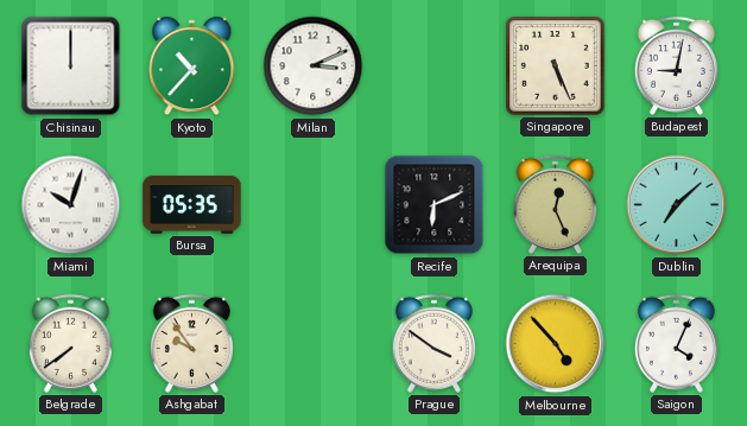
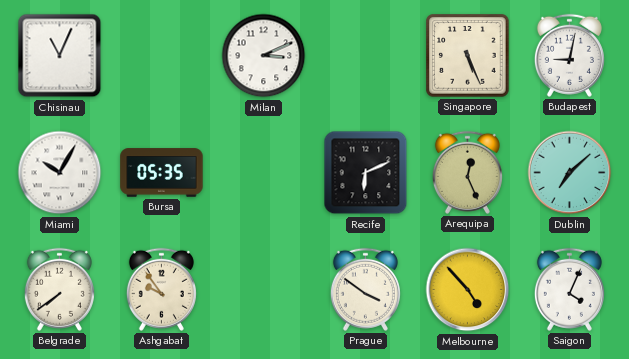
Chisinau: 12:00 -> 11:04 (60, 56)
Kyoto: 10:37 -> none (192, 66)
Miami: 10:03 -> 10:05 (60, 173)
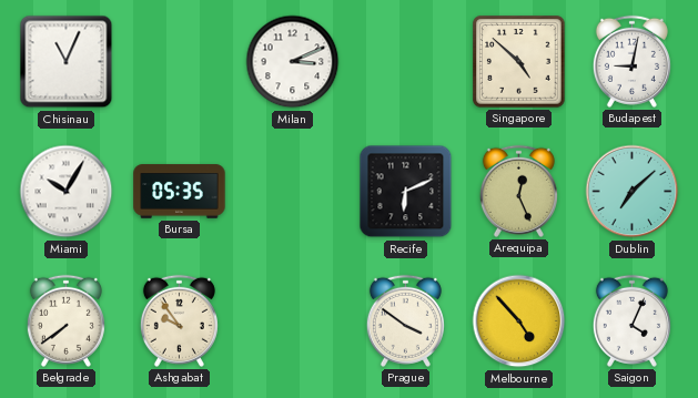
Singapore: 5:26 -> 4:52 (519, 62)
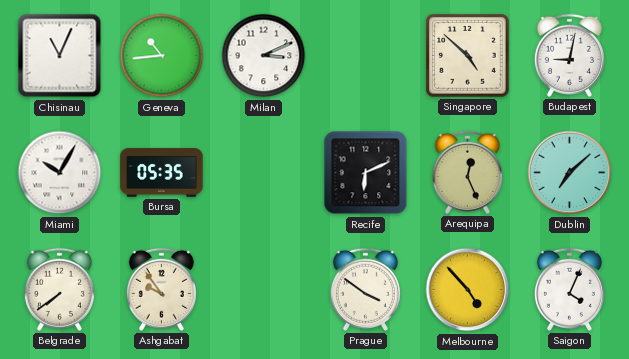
Geneva: none -> 10:44 (162, 56)
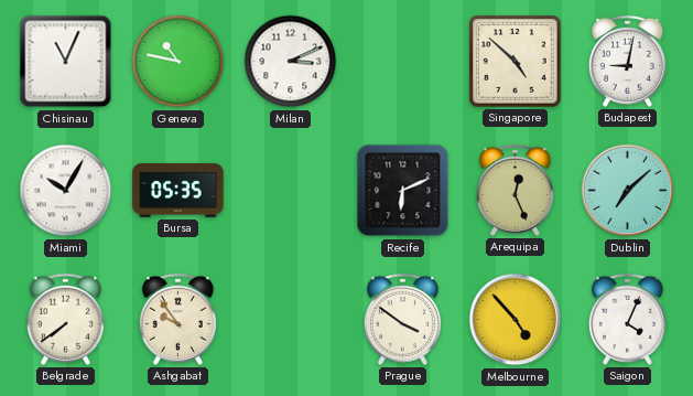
Geneva: 10:44 -> 10:47 (178, 62)
